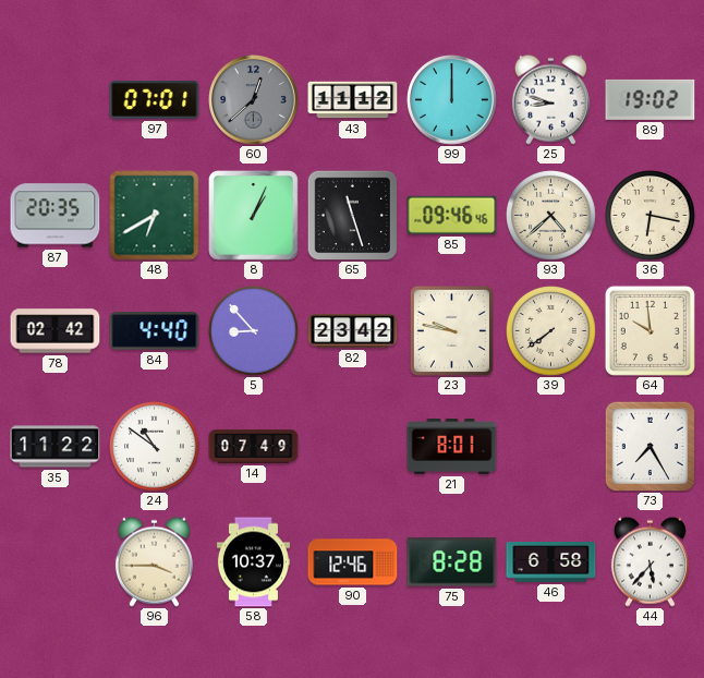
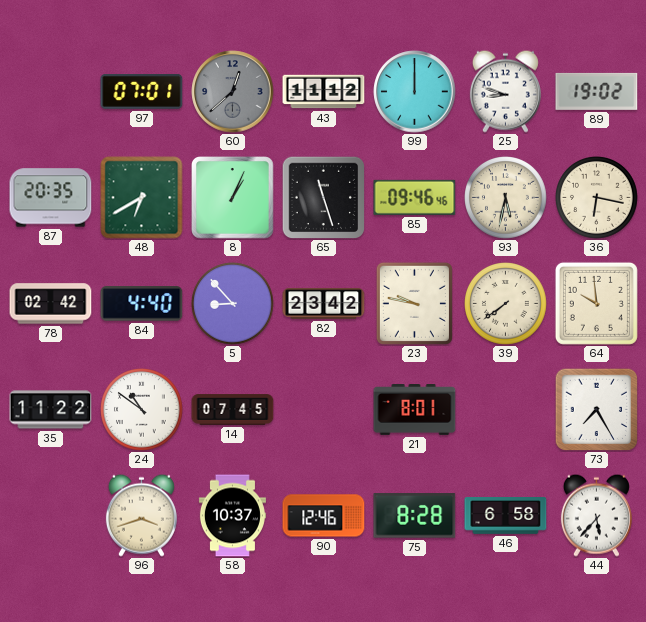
93: 4:38 -> 5:32 (506, 198)
14: 07:49 -> 07:45 (233, 410)
96: 3:45 -> 3:42 (141, 515)
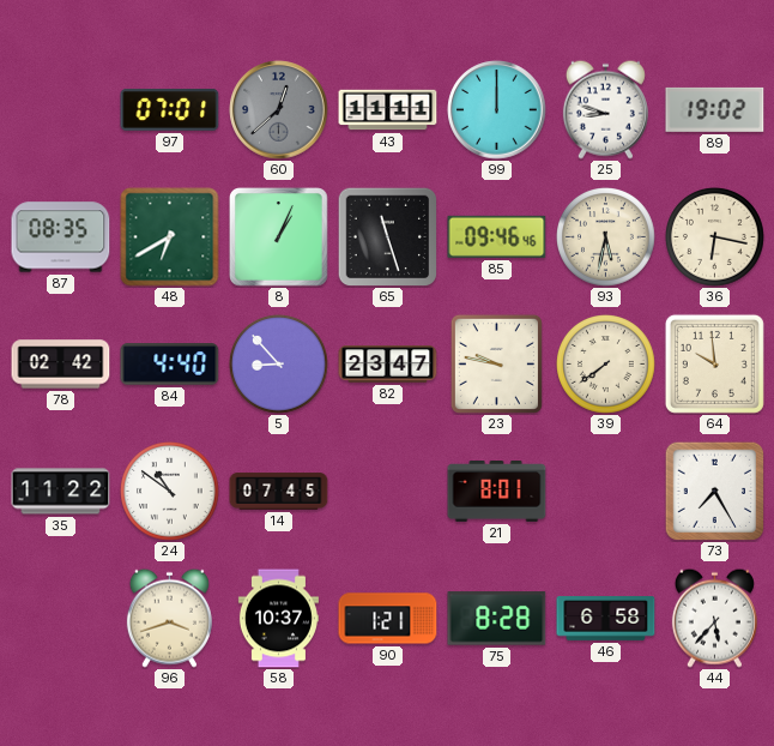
43: 11:12 -> 11:11 (388, 110)
87: 20:35 -> 08:35 (61, 237)
82: 23:42 -> 23:47 (388, 365)
90: 12:46 -> 1:21 (388, 619)
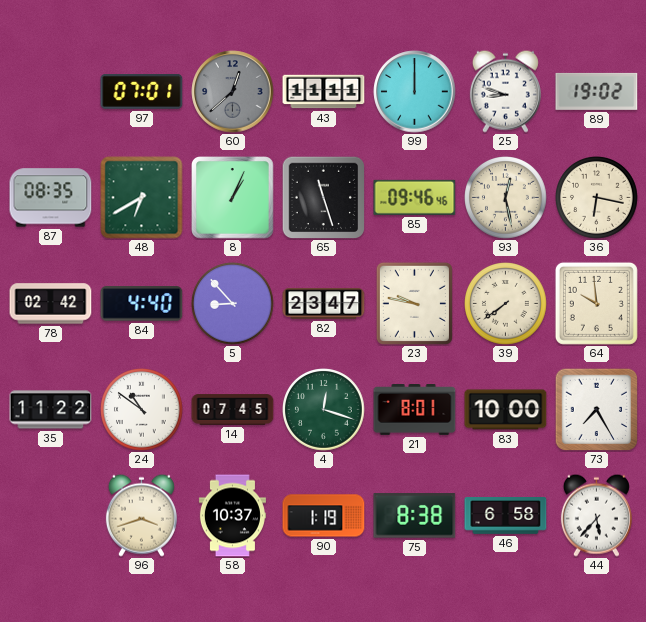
93: 5:32 -> 12:28 (506, 198)
4: none -> 12:18 (324, 410)
83: none -> 10:00 (506, 410)
90: 1:21 -> 1:19 (324, 516)
75: 8:28 -> 8:38 (415, 516)
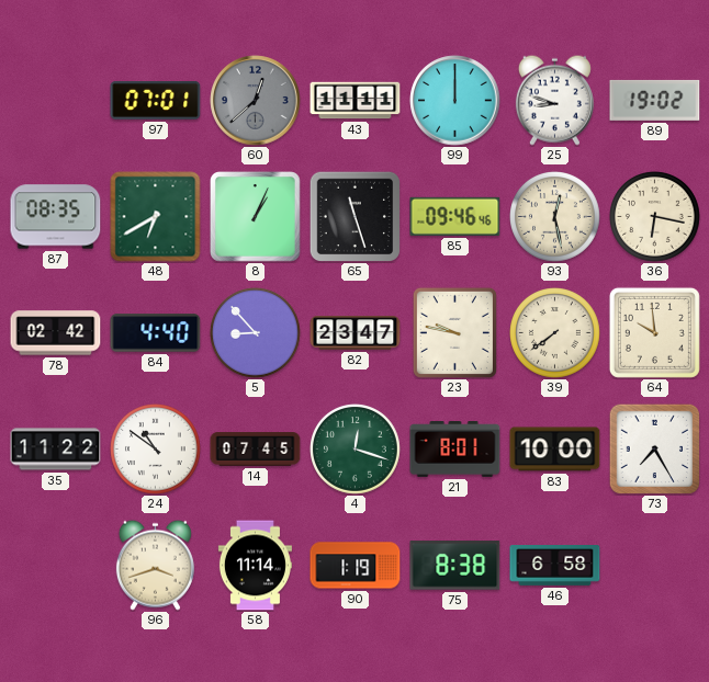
58: 10:37 -> 11:14 (255, 566)
44: 5:37 -> none (596, 515)
